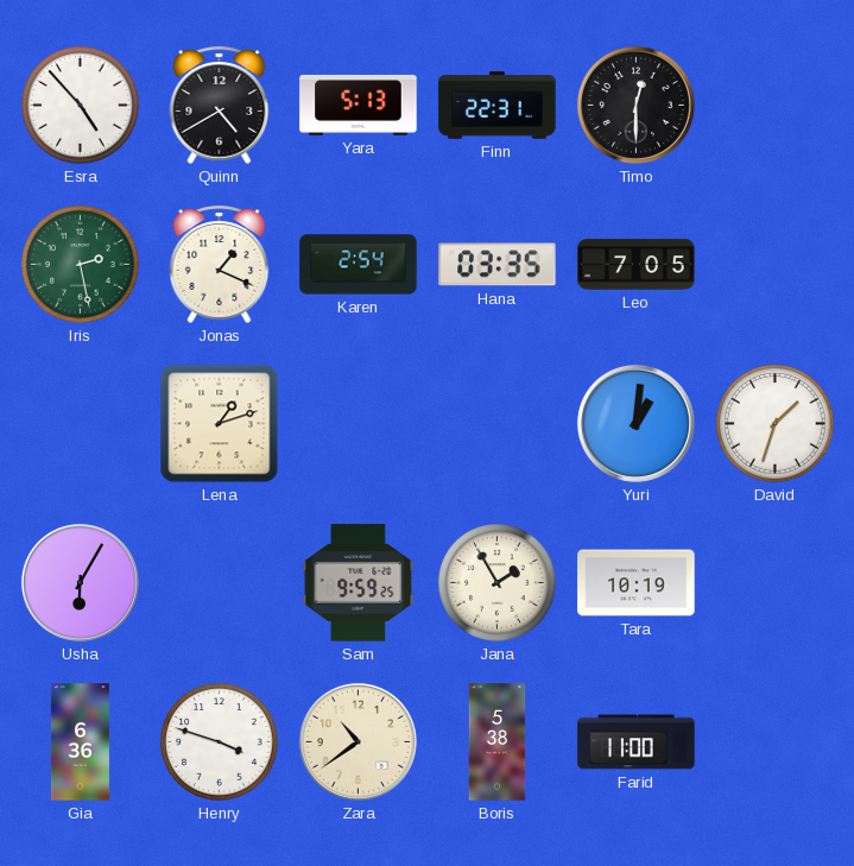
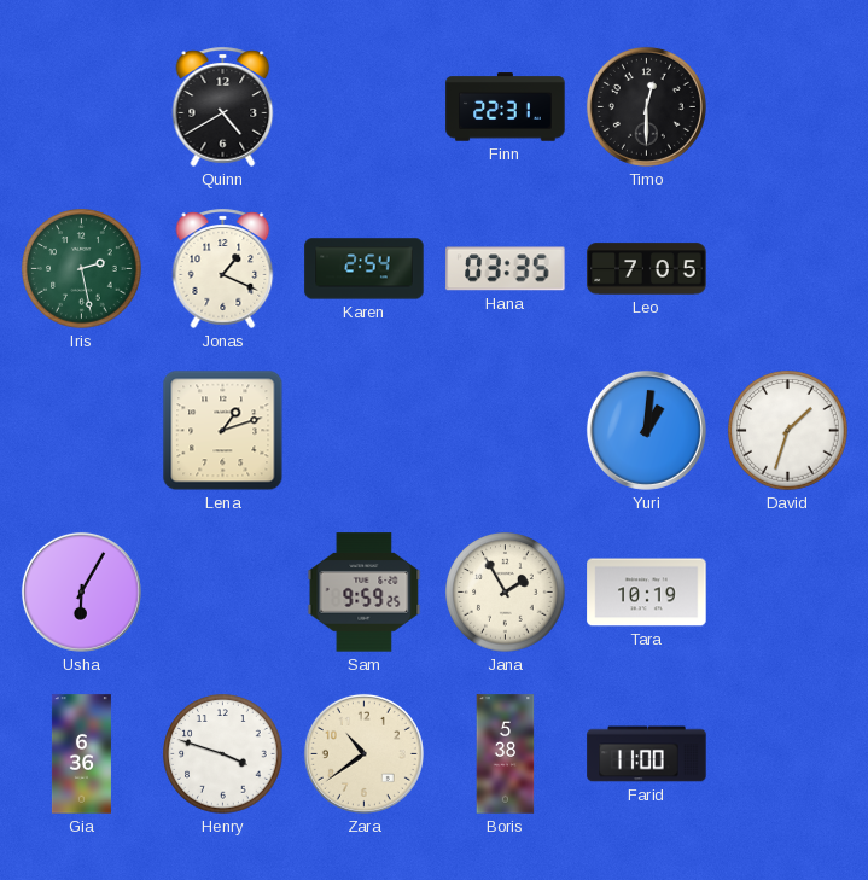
Esra: 4:53 -> none (81, 106)
Yara: 5:13 -> none (359, 106)
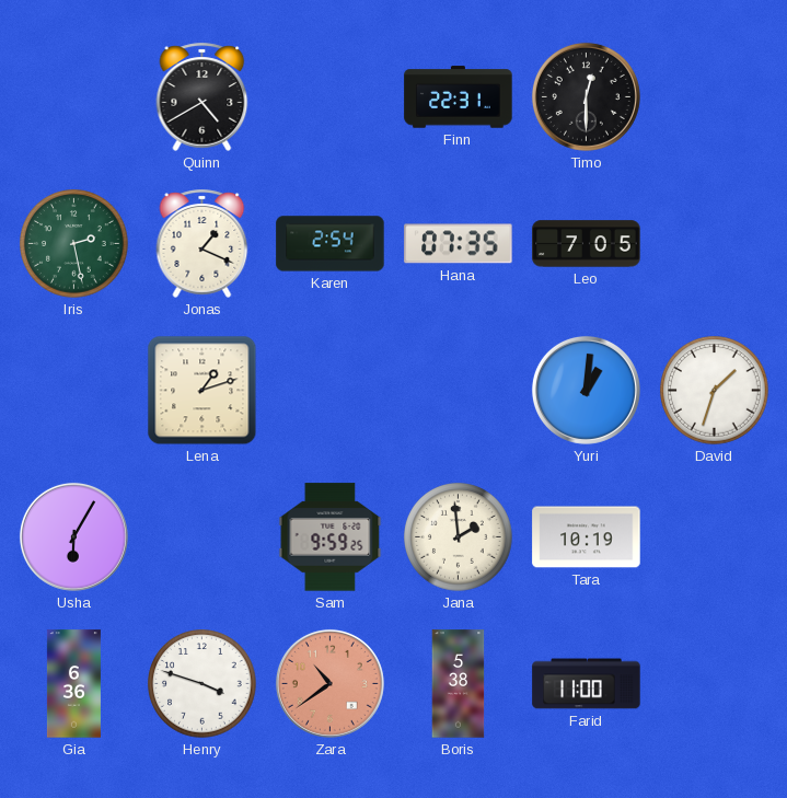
Hana: 03:35 -> 07:35 (459, 244)
Jana: 1:55 -> 1:59 (459, 537)
Zara dial: cream -> salmon (329, 683)
